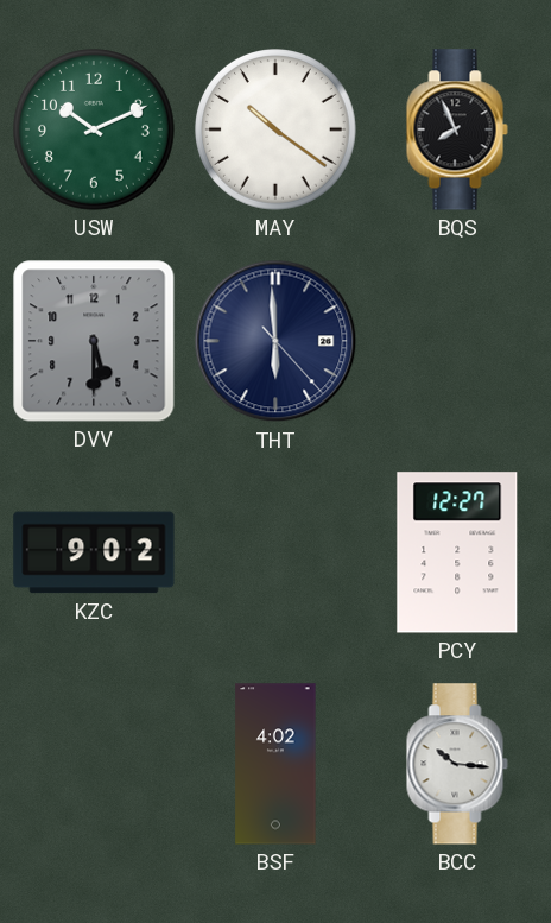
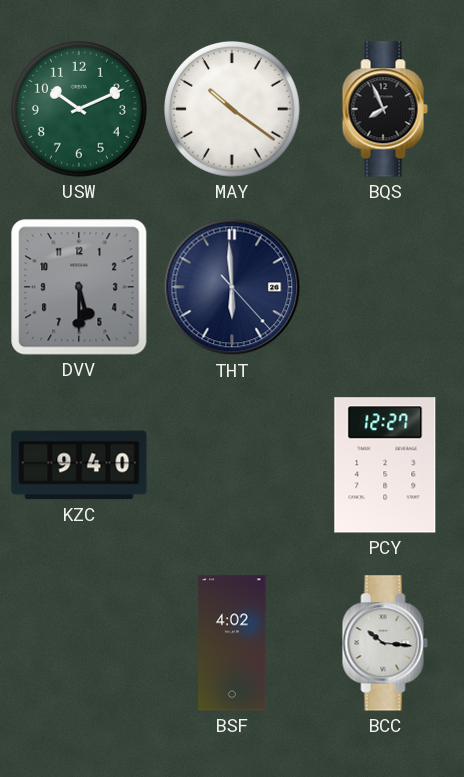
KZC: 9:02 -> 9:40 (79, 465)
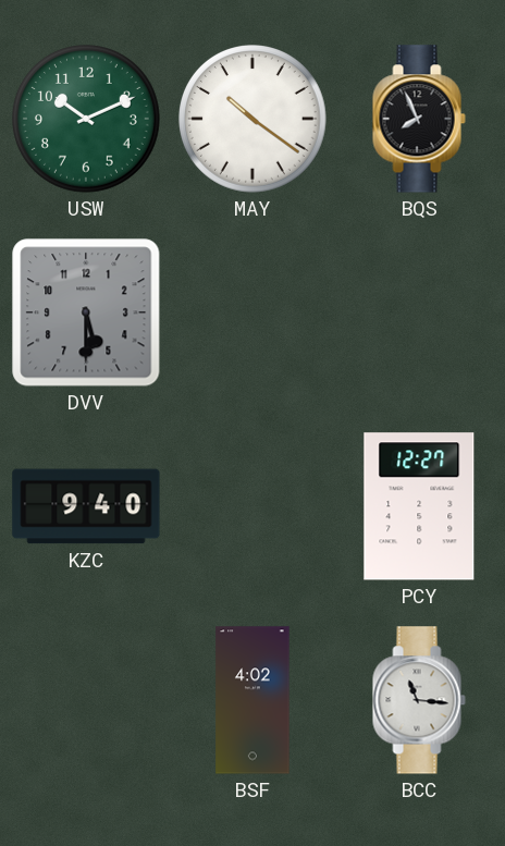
THT: 5:59 -> none (232, 287)
BCC: 10:16 -> 11:16 (419, 700)
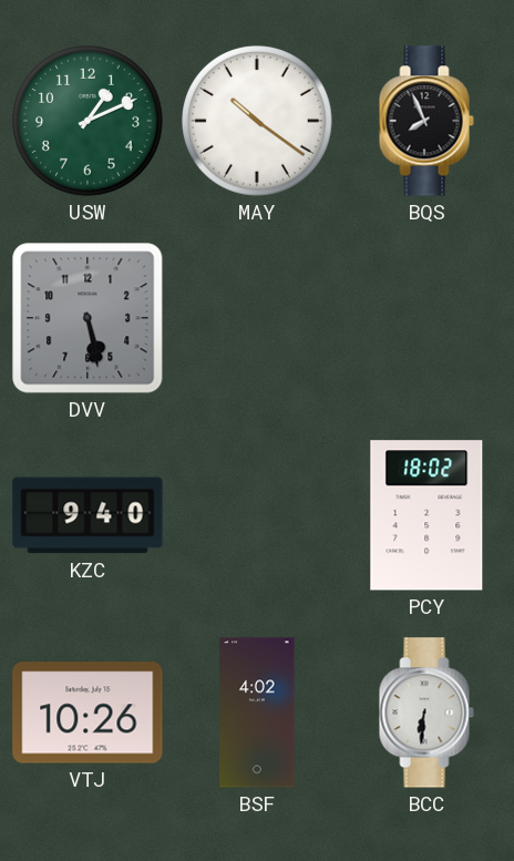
USW: 10:11 -> 1:11 (89, 122)
DVV: 5:30 -> 5:28 (88, 318)
PCY: 12:27 -> 18:02 (426, 515)
VTJ: none -> 10:26 (88, 713)
BCC: 11:16 -> 6:31 (426, 713)
